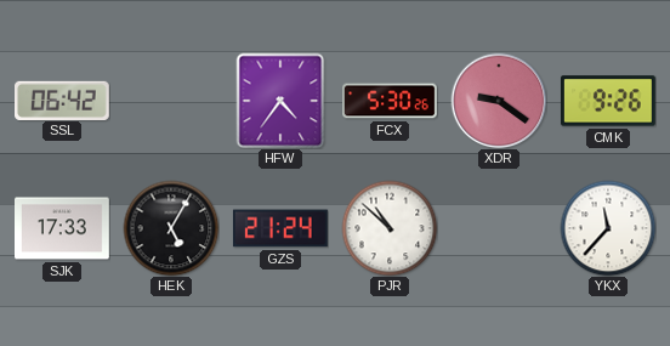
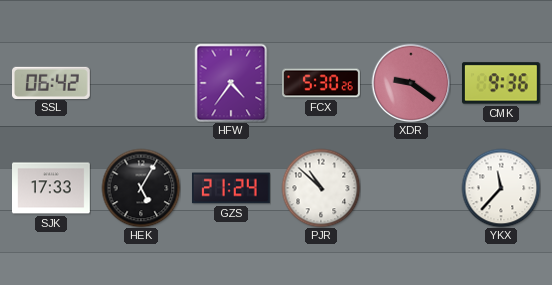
CMK: 9:26 -> 9:36 (501, 83)
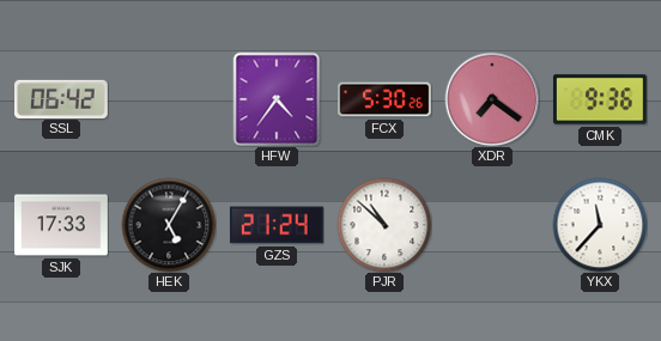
XDR: 9:21 -> 7:21 (492, 99)
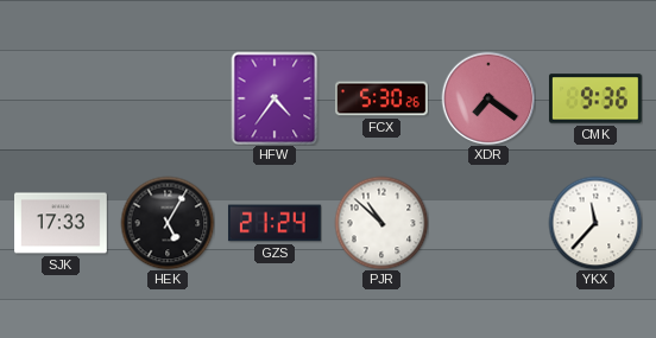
SSL: 06:42 -> none (62, 98)
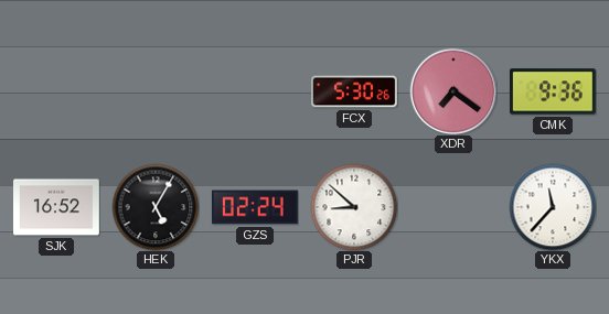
HFW: 4:36 -> none (275, 98)
SJK: 17:33 -> 16:52 (57, 207)
GZS: 21:24 -> 02:24 (255, 207)
PJR: 10:52 -> 8:52 (354, 207)
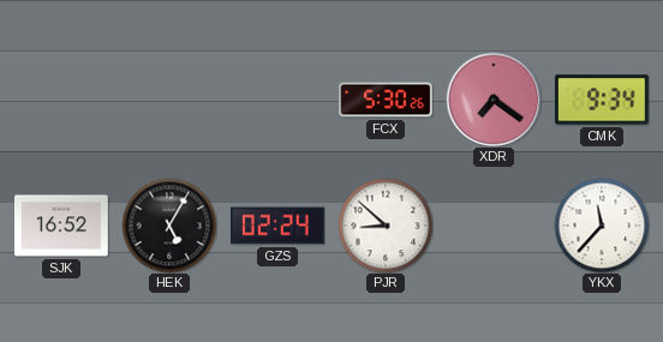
CMK: 9:36 -> 9:34 (602, 100)
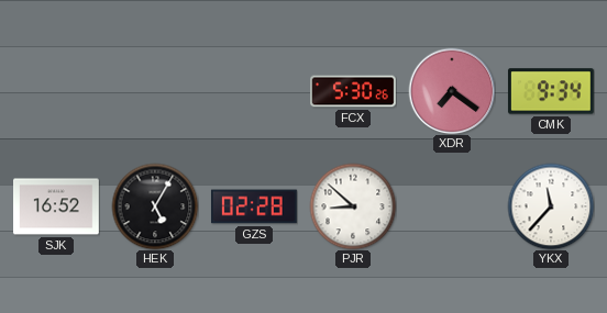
GZS: 02:24 -> 02:28 (254, 206)
